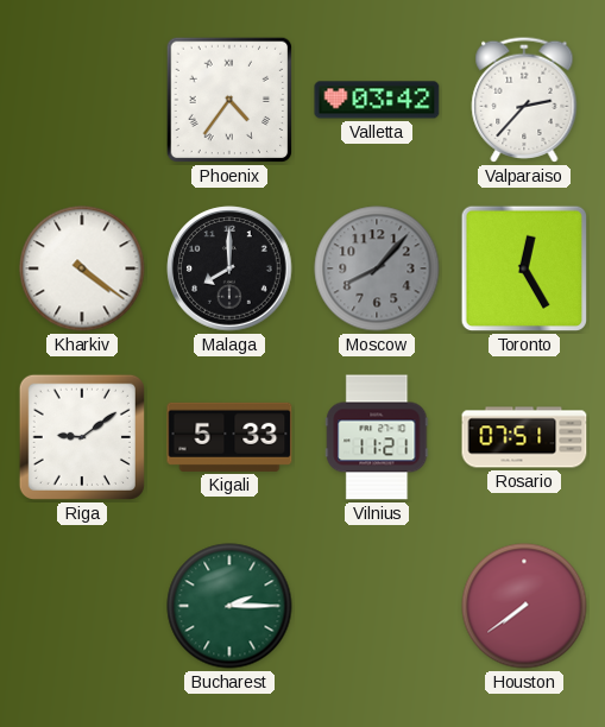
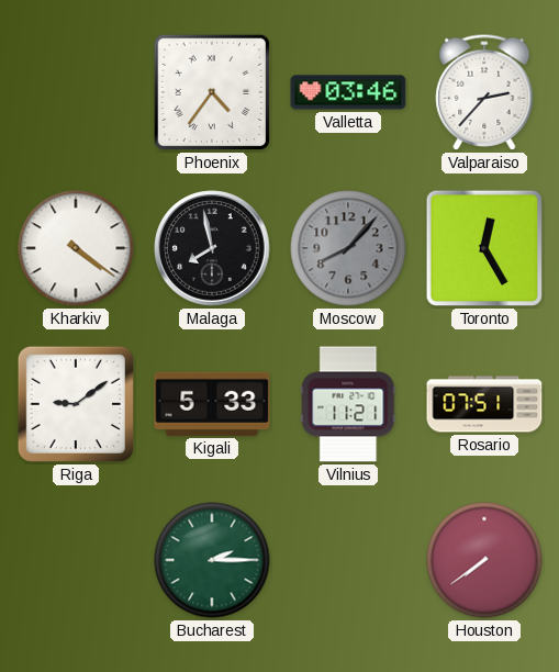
Valletta: 03:42 -> 03:46 (348, 92)
Malaga: 8:00 -> 7:58 (212, 248)
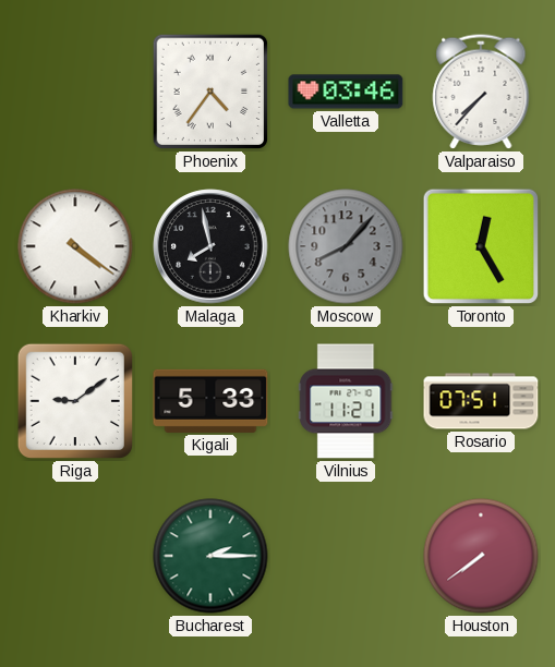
Valparaiso: 2:37 -> 7:37 (481, 92)
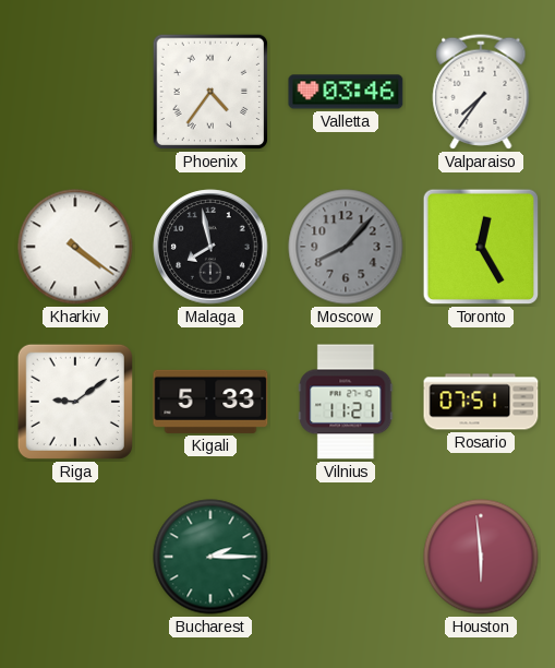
Valparaiso: 7:37 -> 7:36 (481, 92)
Houston: 7:39 -> 5:59 (481, 557)
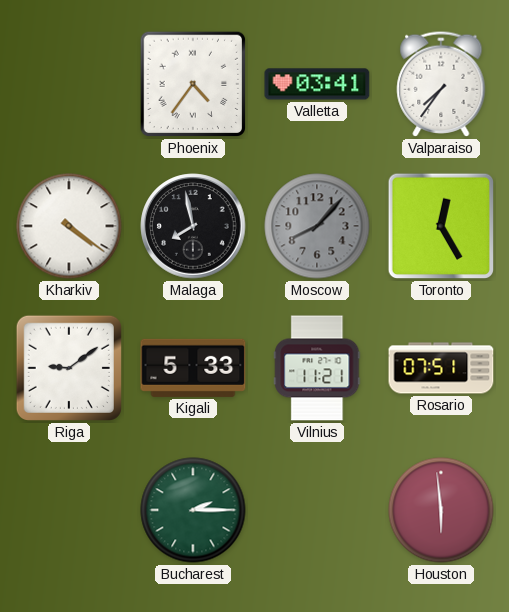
Valletta: 03:46 -> 03:41 (317, 84)
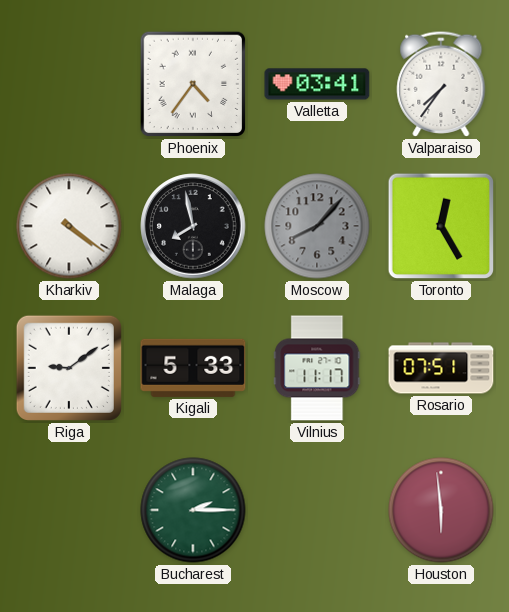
Vilnius: 11:21 -> 11:17 (317, 368)
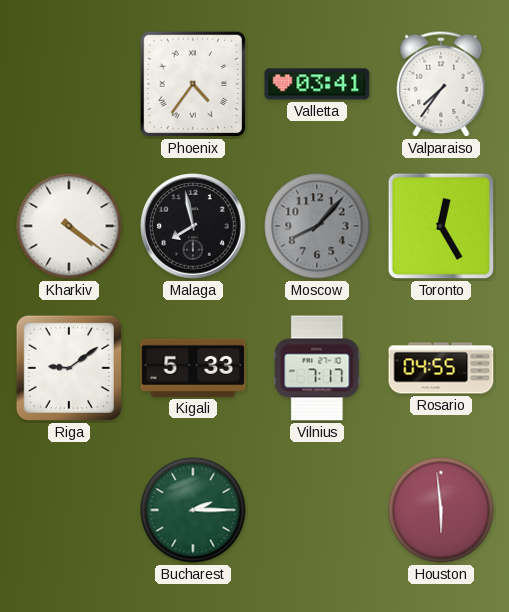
Vilnius: 11:17 -> 7:17 (317, 368)
Rosario: 07:51 -> 04:55 (441, 368)
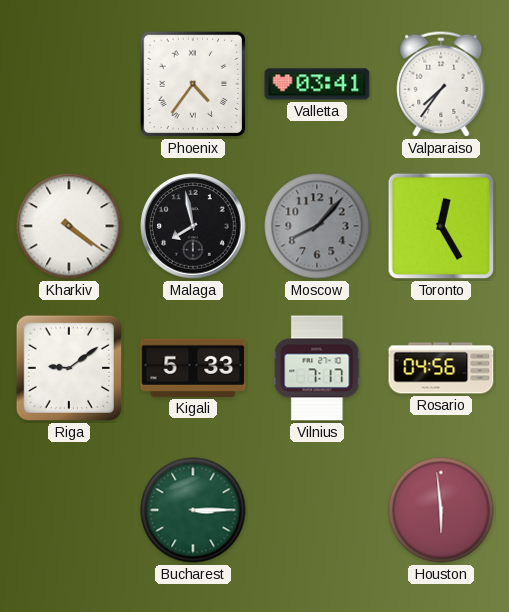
Rosario: 04:55 -> 04:56 (441, 368)
Bucharest: 2:15 -> 3:15 (193, 510)
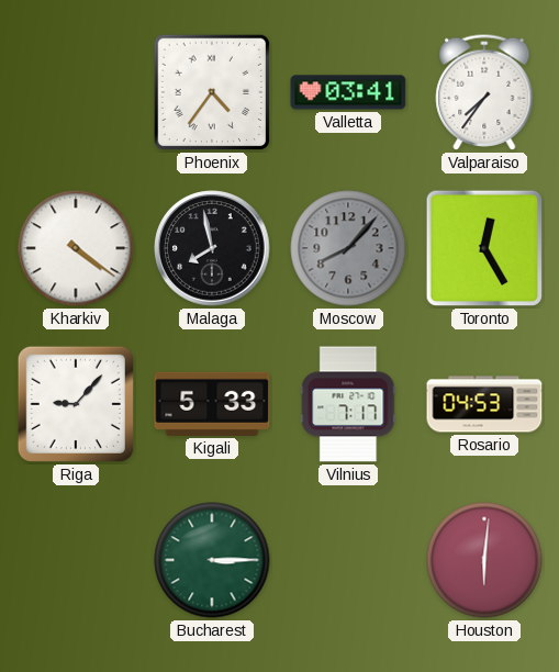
Riga: 9:09 -> 9:07 (76, 404)
Rosario: 04:56 -> 04:53 (484, 404)
Houston: 5:59 -> 6:01 (484, 560)
